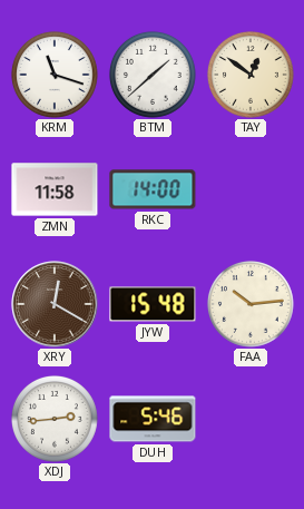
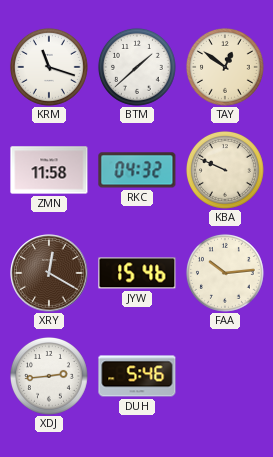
RKC: 14:00 -> 04:32 (137, 170)
KBA: none -> 9:49 (225, 170)
JYW: 15:48 -> 15:46 (137, 273)
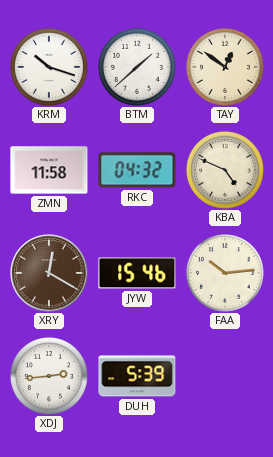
KRM: 11:18 -> 10:18 (49, 67)
KBA: 9:49 -> 4:49 (225, 170)
DUH: 5:46 -> 5:39 (137, 376)
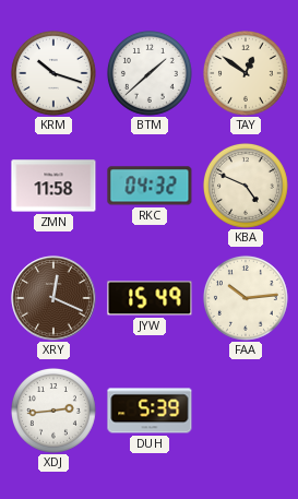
XRY: 12:20 -> 12:19 (53, 298)
JYW: 15:46 -> 15:49 (150, 298)
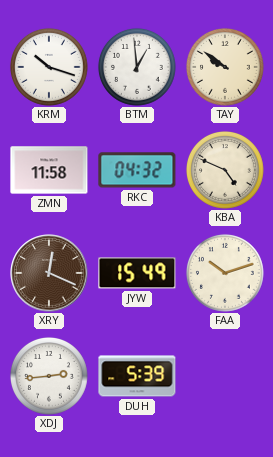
BTM: 1:38 -> 12:59 (137, 67)
TAY: 12:51 -> 9:51 (225, 67)
FAA: 10:14 -> 10:12 (225, 273)
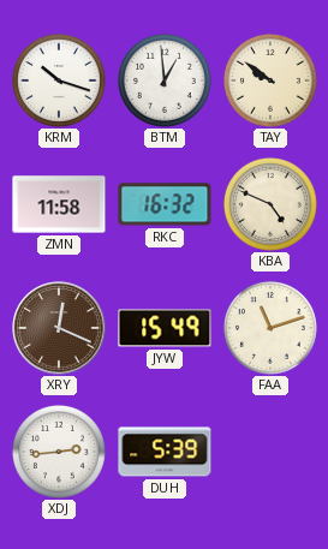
RKC: 04:32 -> 16:32 (165, 204)
FAA: 10:12 -> 11:12 (270, 328)
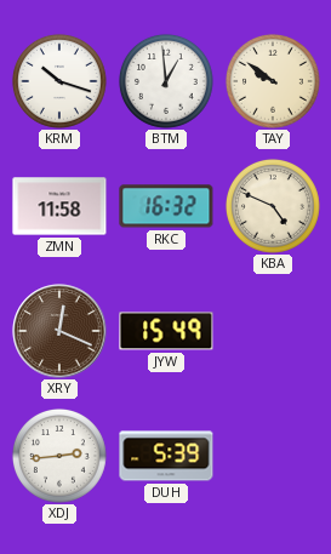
FAA: 11:12 -> none (270, 328)
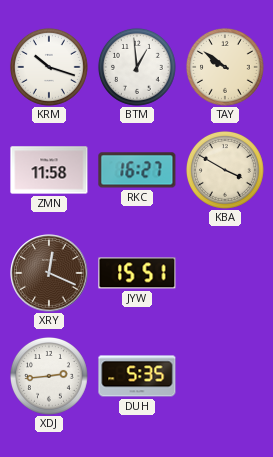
RKC: 16:32 -> 16:27 (137, 170)
KBA: 4:49 -> 3:50 (225, 170)
JYW: 15:49 -> 15:51 (137, 273)
DUH: 5:39 -> 5:35 (137, 376)
